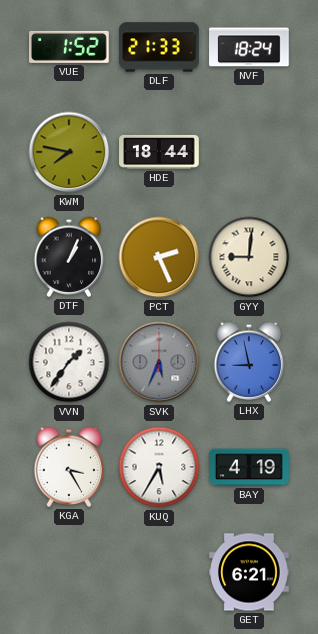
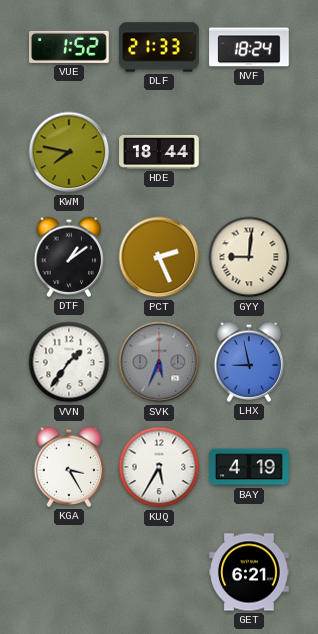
DTF: 1:04 -> 1:09 (69, 257)
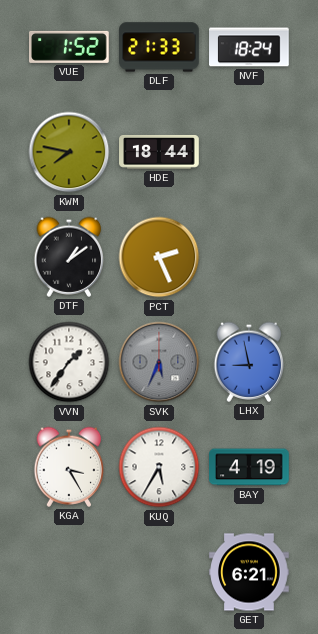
GYY: 9:01 -> none (249, 257)
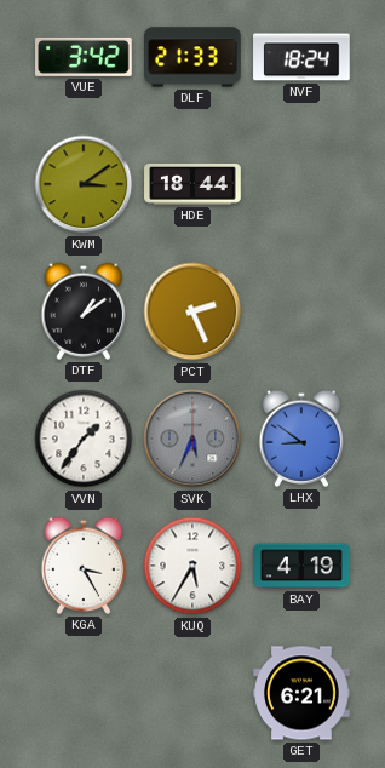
VUE: 1:52 -> 3:42 (85, 57)
KWM: 7:47 -> 3:09 (84, 184)
LHX: 8:58 -> 8:51 (301, 439)
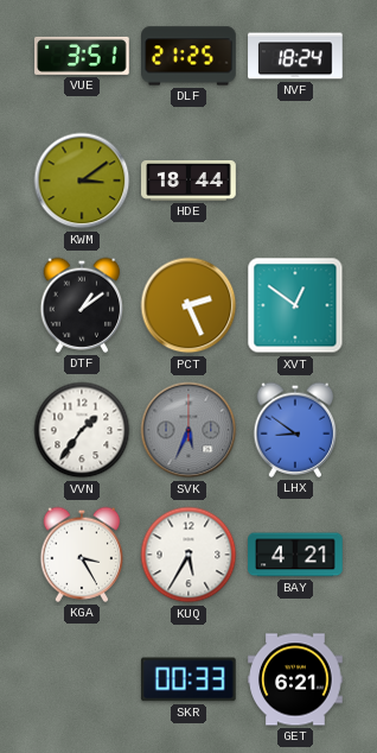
VUE: 3:42 -> 3:51 (83, 56)
DLF: 21:33 -> 21:25 (188, 56)
XVT: none -> 12:51 (295, 305)
BAY: 4:19 -> 4:21 (295, 555)
SKR: none -> 00:33 (188, 679)
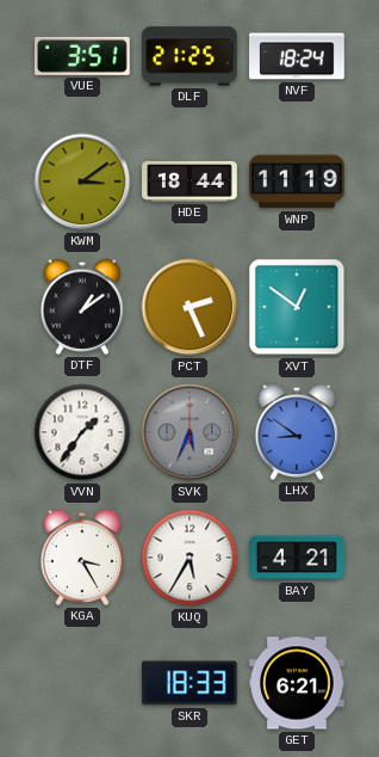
WNP: none -> 11:19 (297, 181)
SKR: 00:33 -> 18:33 (189, 683)
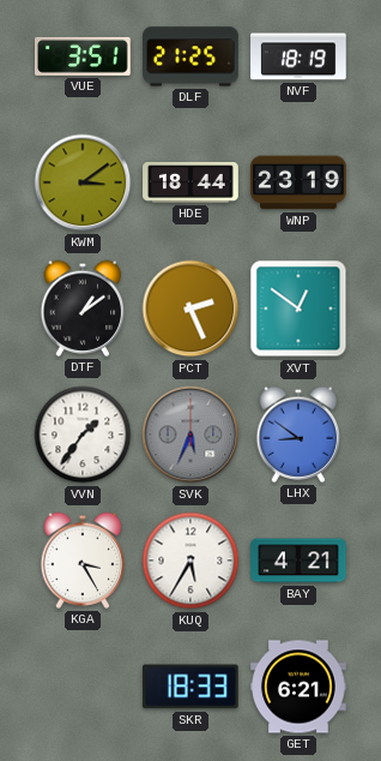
NVF: 18:24 -> 18:19 (298, 56)
WNP: 11:19 -> 23:19 (298, 182)
